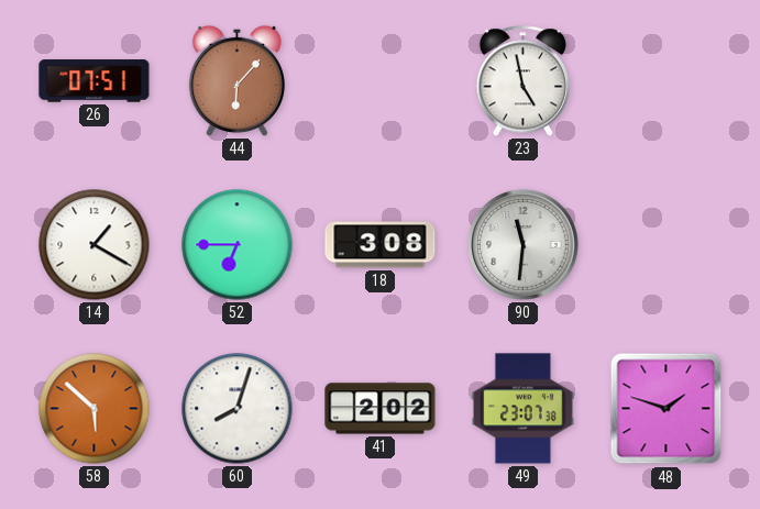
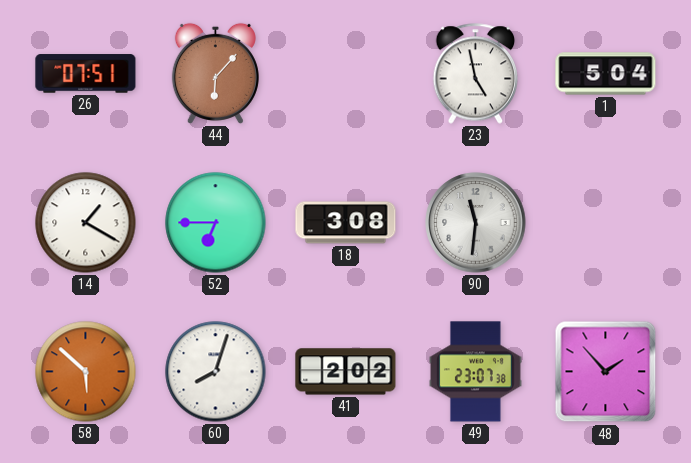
1: none -> 5:04 (606, 74)
48: 1:48 -> 1:53 (606, 372)
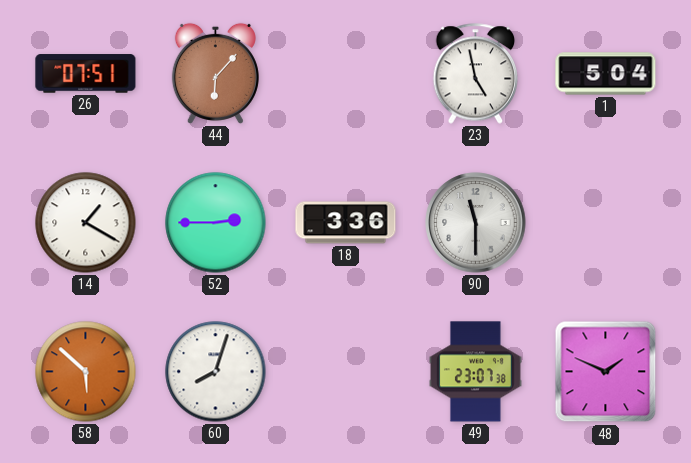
52: 6:45 -> 2:45 (216, 223)
18: 3:08 -> 3:36 (346, 223)
90: 11:31 -> 11:30 (476, 223)
41: 2:02 -> none (346, 372)
48: 1:53 -> 1:49 (606, 372)
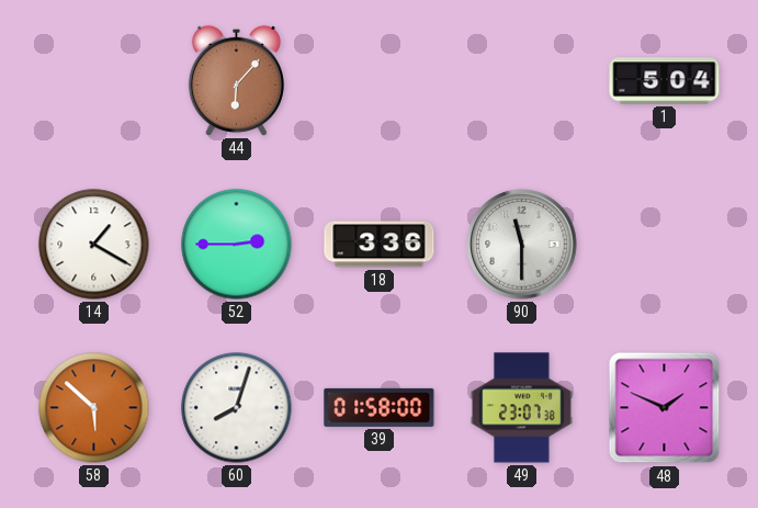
26: 07:51 -> none (86, 74)
23: 4:58 -> none (476, 74)
39: none -> 01:58 (380, 407)
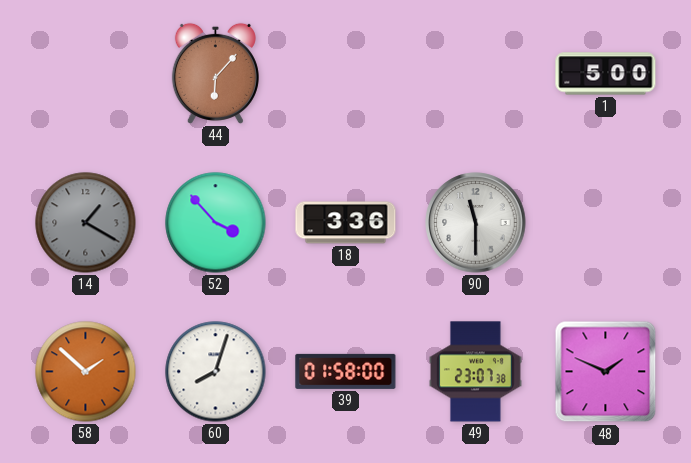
1: 5:04 -> 5:00 (606, 74)
14 dial: white -> grey (86, 223)
52: 2:45 -> 3:53 (216, 223)
58: 5:52 -> 1:52 (86, 372)
